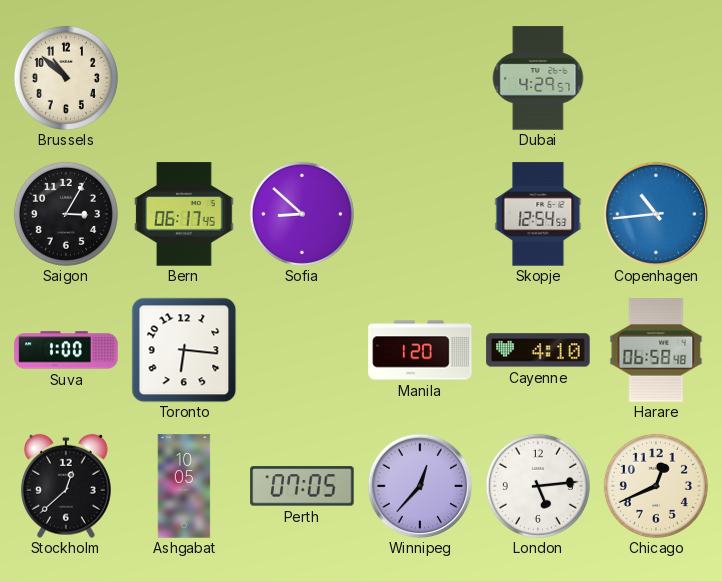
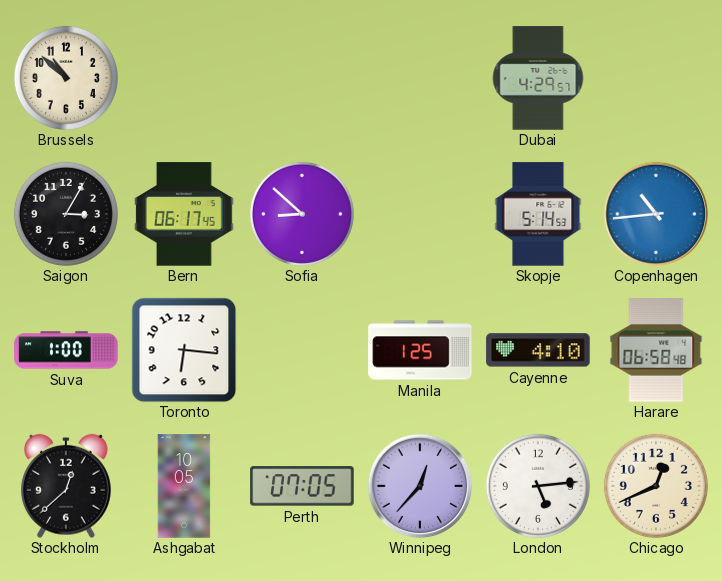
Skopje: 12:54 -> 5:14 (538, 214)
Manila: 1:20 -> 1:25 (420, 350)
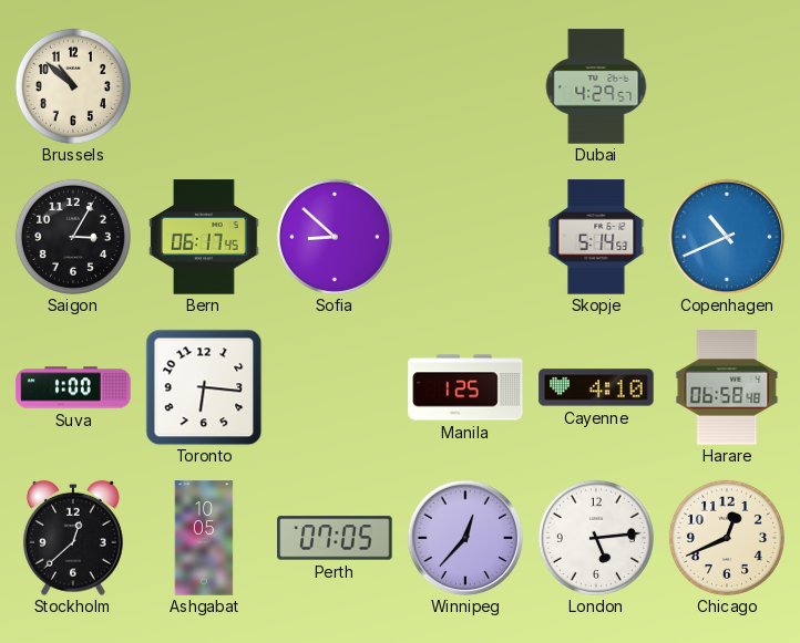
Copenhagen: 10:44 -> 10:41 (727, 237)
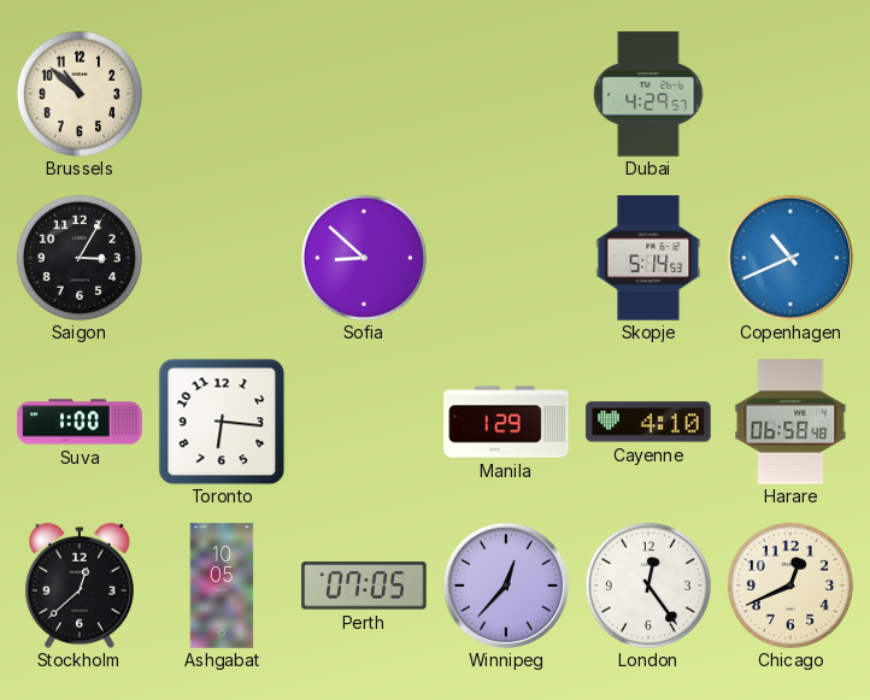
Bern: 06:17 -> none (204, 237)
Manila: 1:25 -> 1:29 (506, 422)
London: 5:14 -> 12:24 (648, 586)
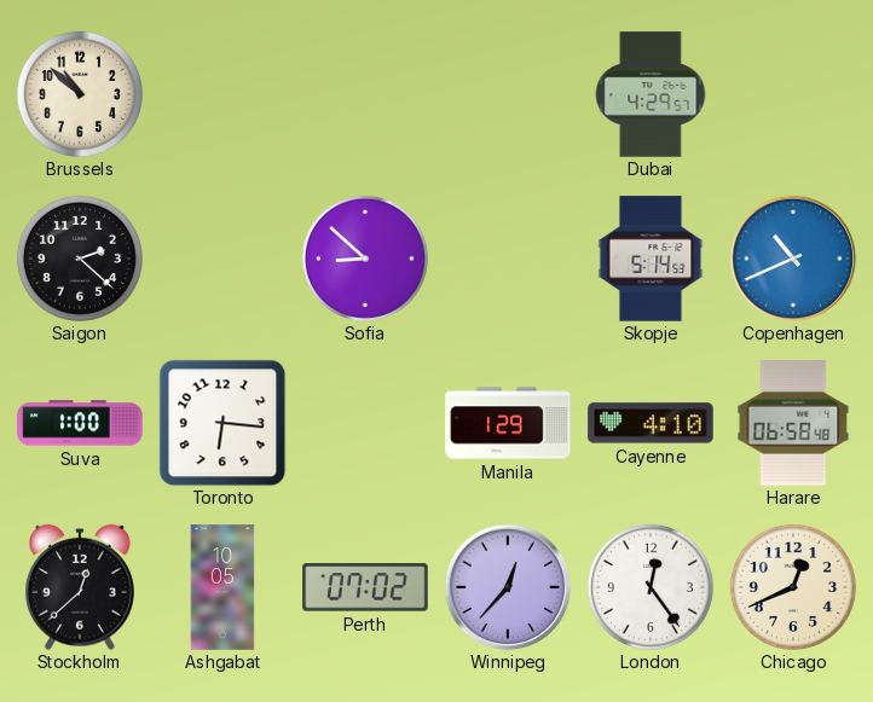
Saigon: 3:05 -> 2:22 (80, 259)
Perth: 07:05 -> 07:02 (365, 587)
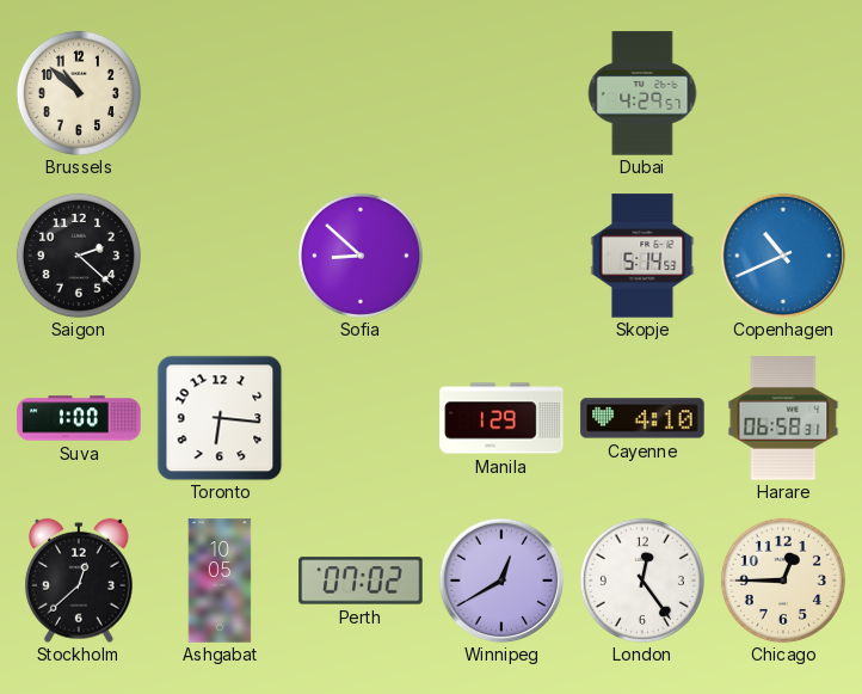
Harare: 06:58:48 -> 06:58:31 (783, 418)
Winnipeg: 12:37 -> 12:40 (501, 581)
Chicago: 12:41 -> 12:45 (783, 581)
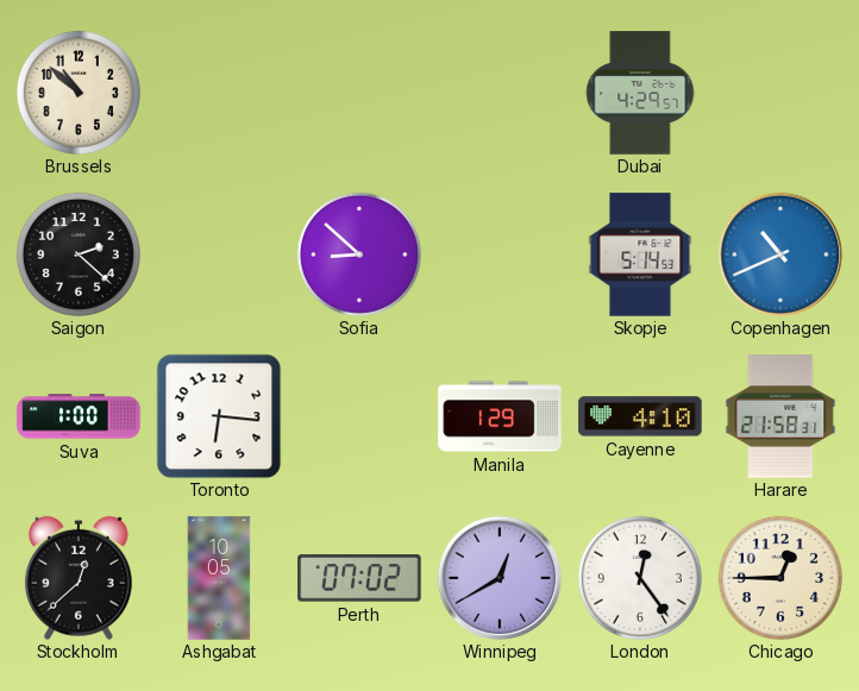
Harare: 06:58 -> 21:58 (780, 416)
